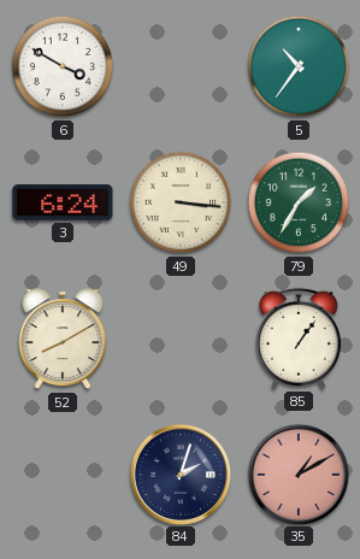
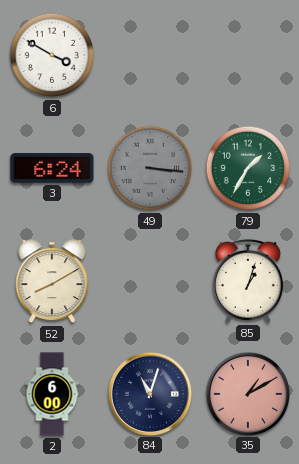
5: 10:36 -> none (299, 66)
49 dial: cream -> grey (150, 168)
85: 1:06 -> 1:03 (248, 281)
2: none -> 6:00 (52, 394)
84: 2:03 -> 11:03 (149, 393)
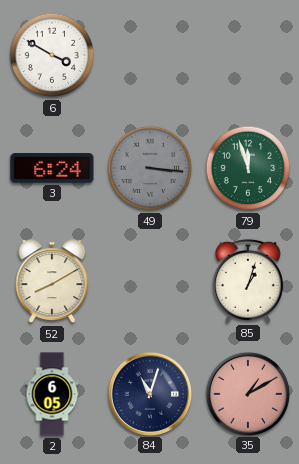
79: 1:35 -> 11:57 (248, 168)
2: 6:00 -> 6:05 (52, 394)
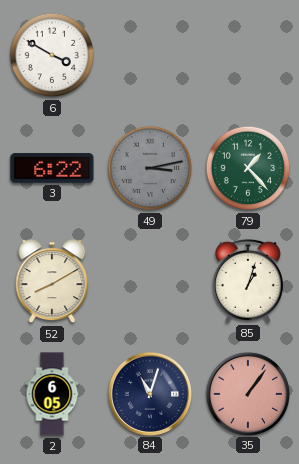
3: 6:24 -> 6:22 (52, 168)
49: 3:16 -> 3:13 (150, 168)
79: 11:57 -> 1:23 (248, 168)
35: 1:10 -> 1:06 (247, 393)
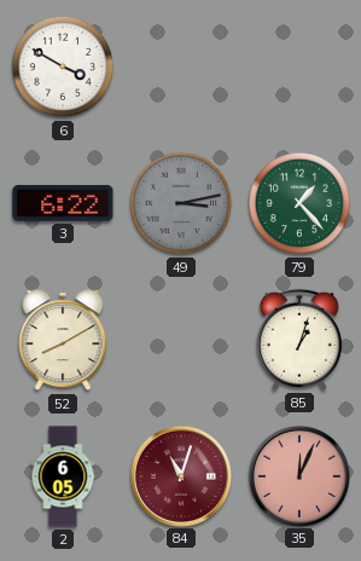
84 dial: navy -> burgundy (180, 475)
35: 1:06 -> 12:04 (298, 475)
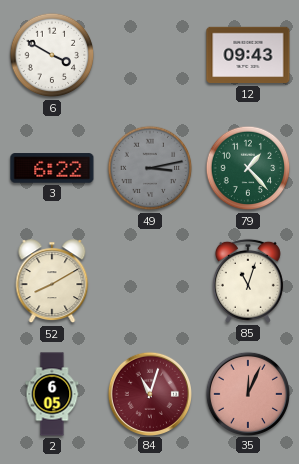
12: none -> 09:43 (248, 55)
85: 1:03 -> 11:03 (248, 281)
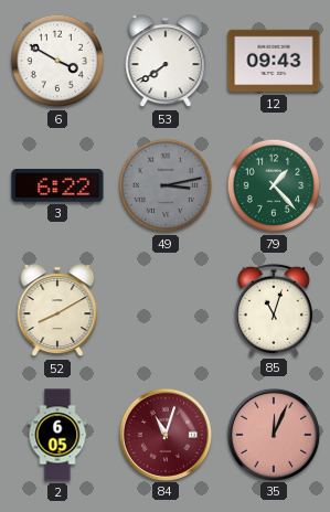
53: none -> 7:39 (166, 62)
